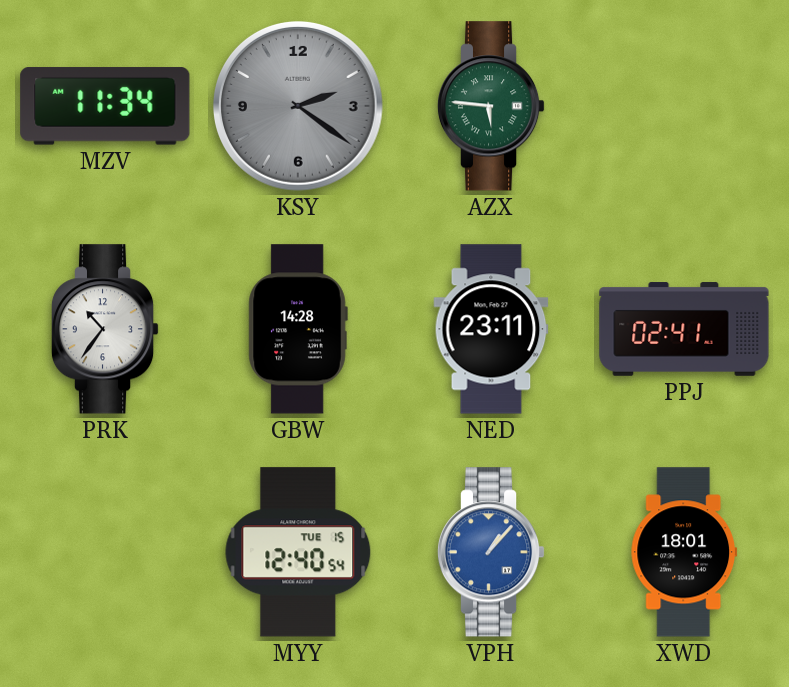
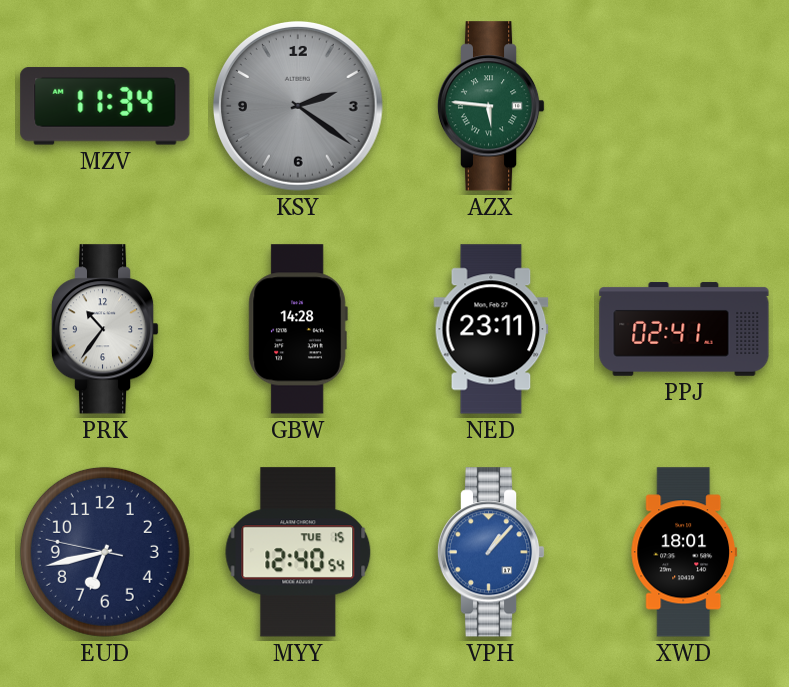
EUD: none -> 6:42 (105, 552)
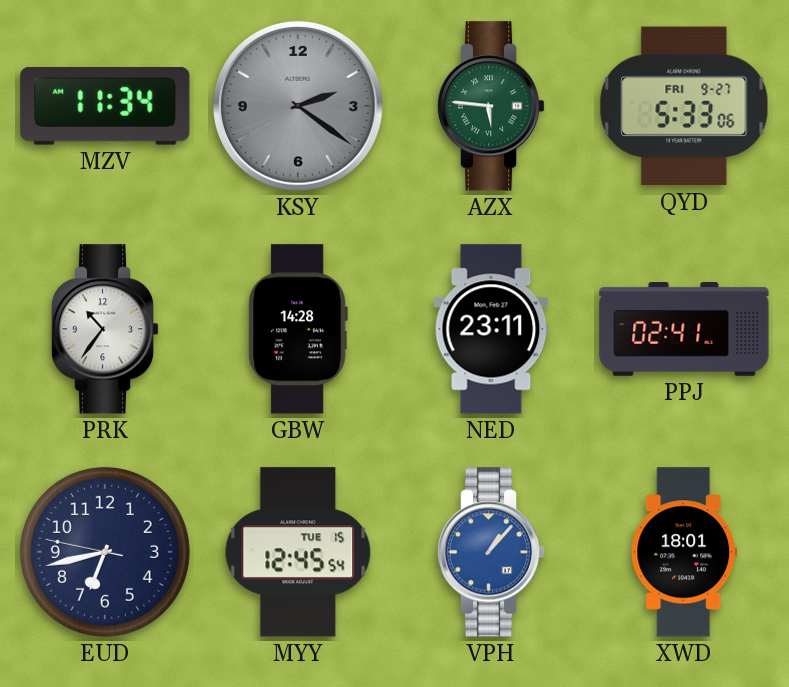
QYD: none -> 5:33 (684, 106)
MYY: 12:40 -> 12:45 (298, 552)
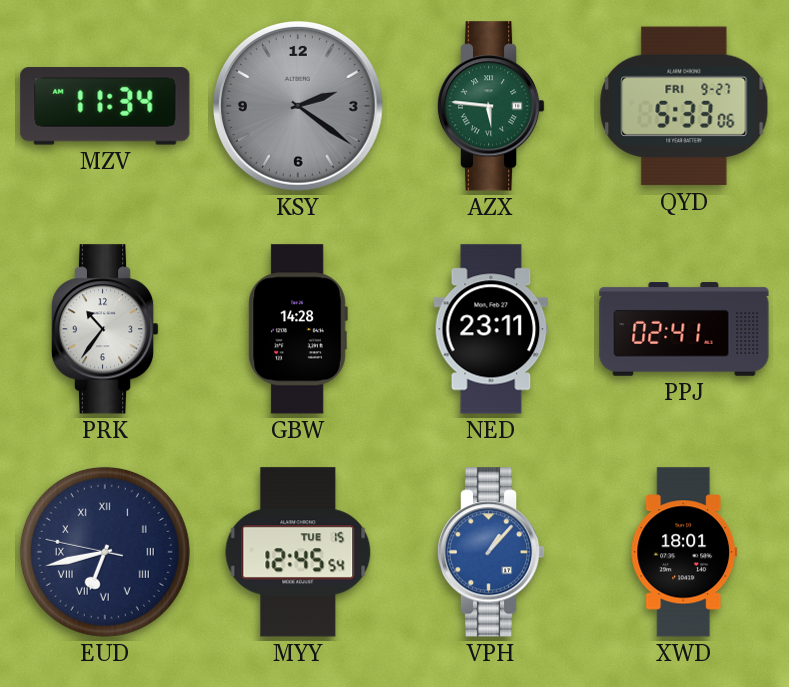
EUD numerals: Arabic -> Roman (105, 552)
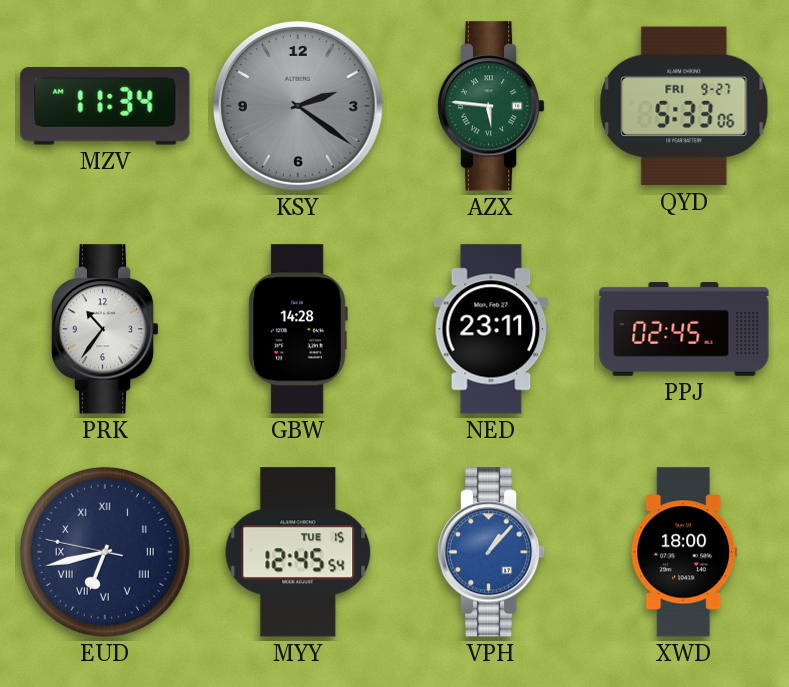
PPJ: 02:41 -> 02:45 (684, 329)
XWD: 18:01 -> 18:00 (684, 552)
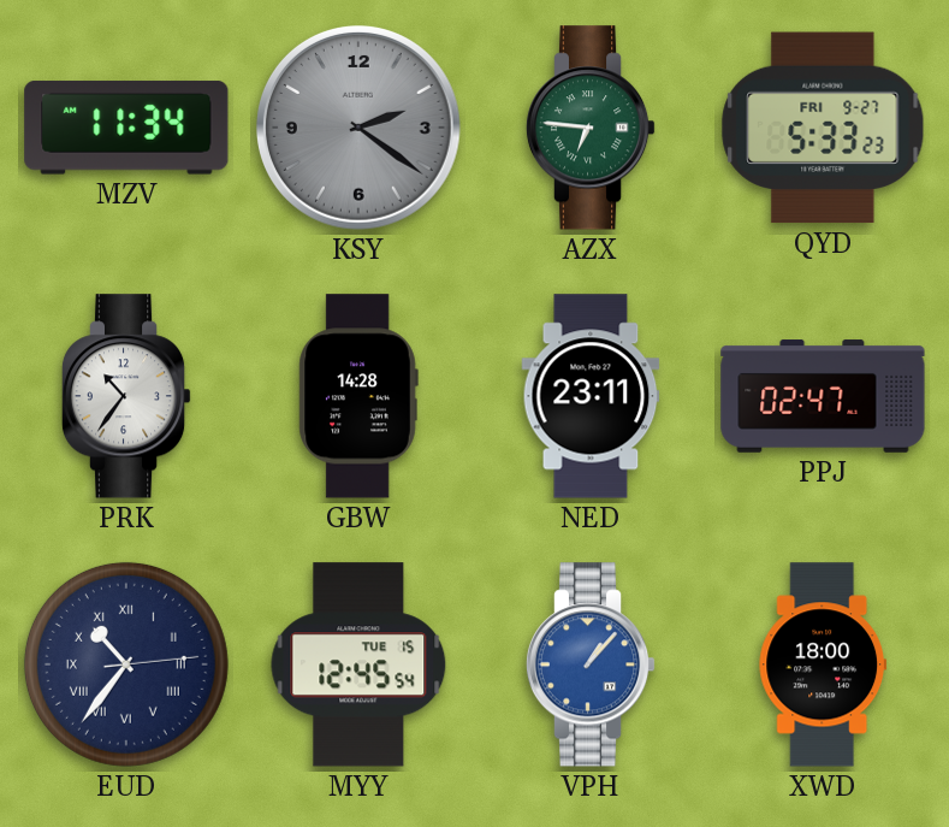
AZX: 5:46 -> 6:46 (591, 128)
QYD: 5:33:06 -> 5:33:23 (823, 128)
PPJ: 02:45 -> 02:47 (823, 396)
EUD: 6:42 -> 10:36 (126, 664)
